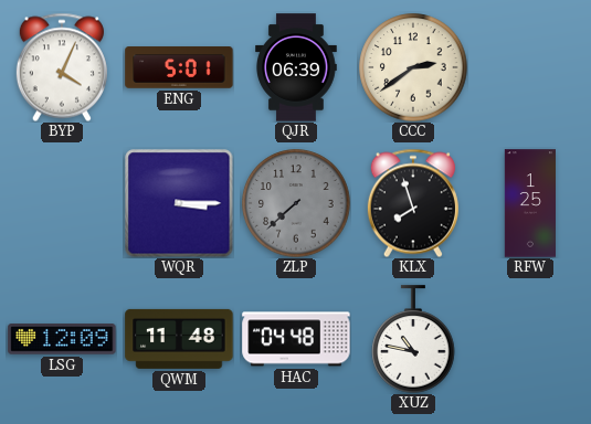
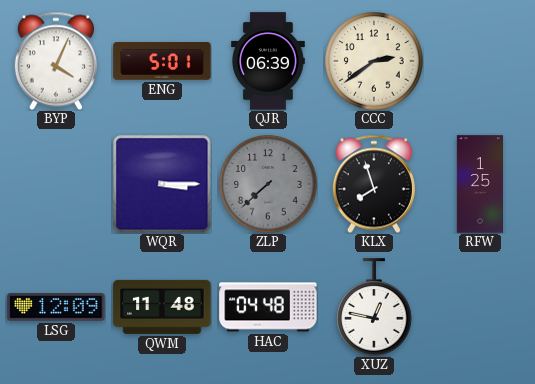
XUZ: 10:47 -> 12:47 (374, 307)
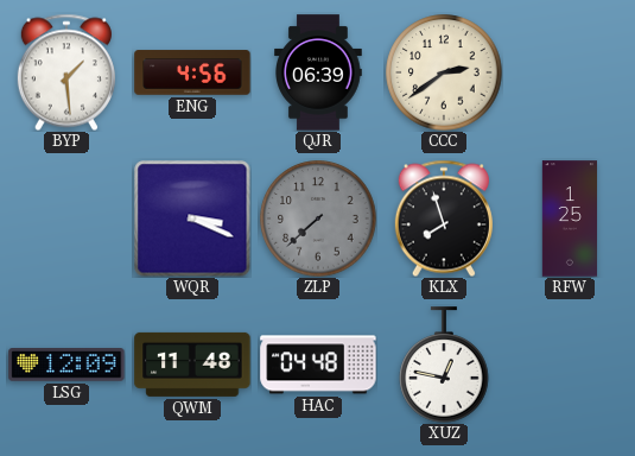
BYP: 4:04 -> 1:29 (66, 72)
ENG: 5:01 -> 4:56 (192, 72)
WQR: 3:15 -> 3:19 (192, 218)
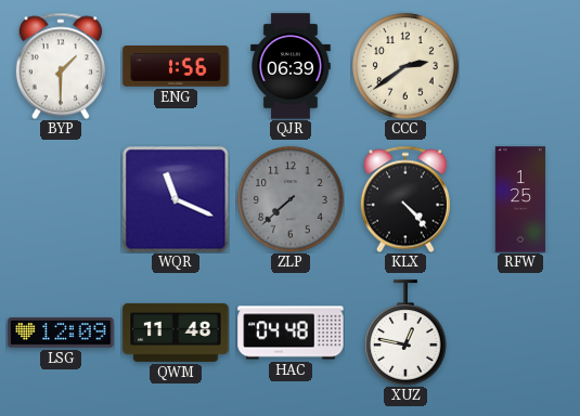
BYP: 1:29 -> 1:30 (61, 66)
ENG: 4:56 -> 1:56 (176, 66)
WQR: 3:19 -> 11:19 (176, 199)
KLX: 7:57 -> 4:23 (405, 199)
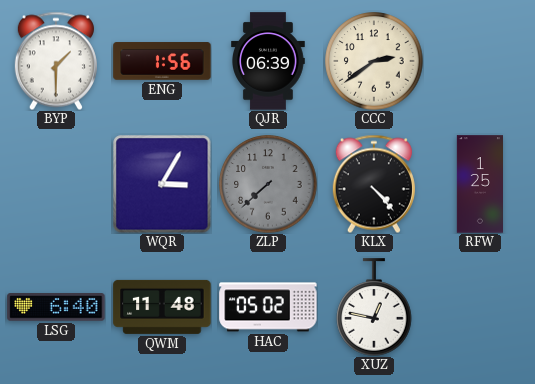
WQR: 11:19 -> 3:05 (162, 184)
LSG: 12:09 -> 6:40 (56, 308)
HAC: 04:48 -> 05:02 (268, 307)
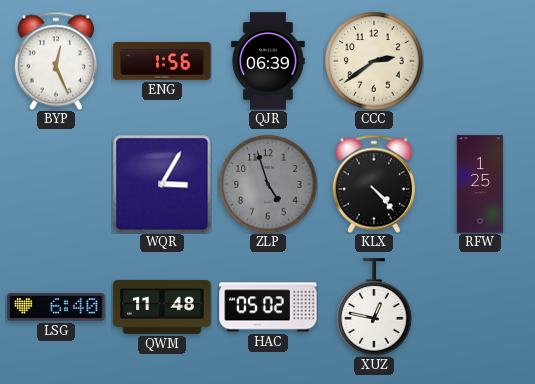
BYP: 1:30 -> 12:26 (56, 61)
ZLP: 7:38 -> 4:57 (268, 184)
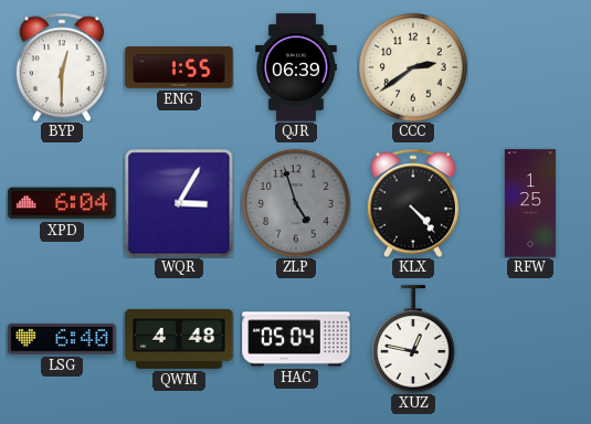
BYP: 12:26 -> 12:30 (62, 67)
ENG: 1:56 -> 1:55 (179, 67)
XPD: none -> 6:04 (62, 203)
QWM: 11:48 -> 4:48 (179, 339)
HAC: 05:02 -> 05:04 (296, 339)
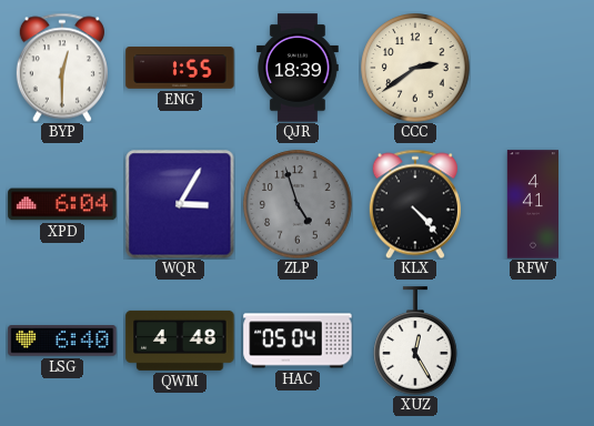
QJR: 06:39 -> 18:39 (299, 68)
RFW: 1:25 -> 4:41 (532, 204)
XUZ: 12:47 -> 12:25 (415, 341)
